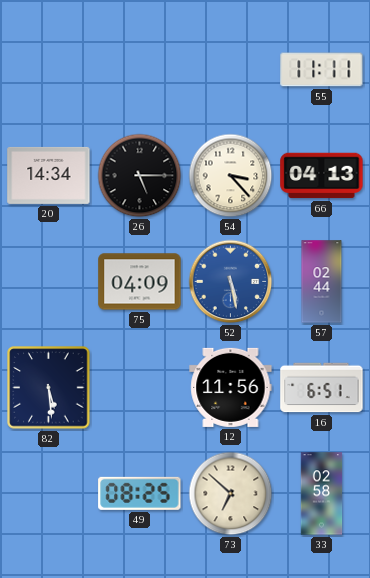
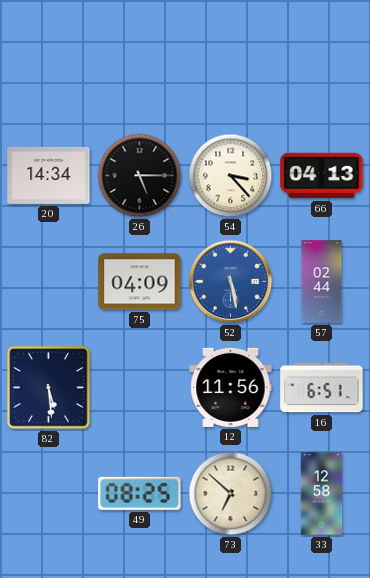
55: 11:11 -> none (322, 70)
33: 02:58 -> 12:58 (322, 494)
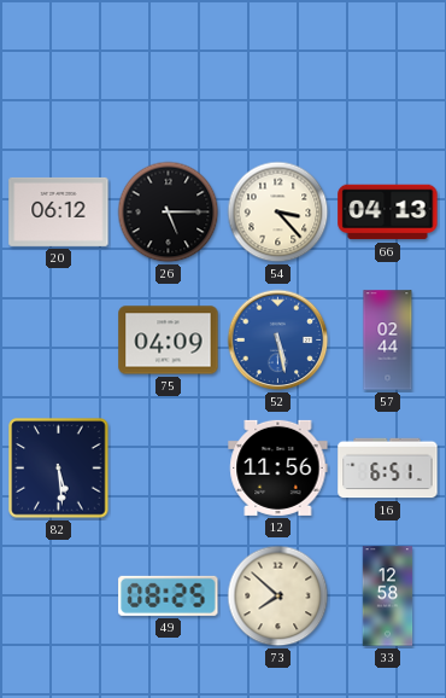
20: 14:34 -> 06:12 (59, 211)
73: 6:52 -> 7:52 (278, 597)
